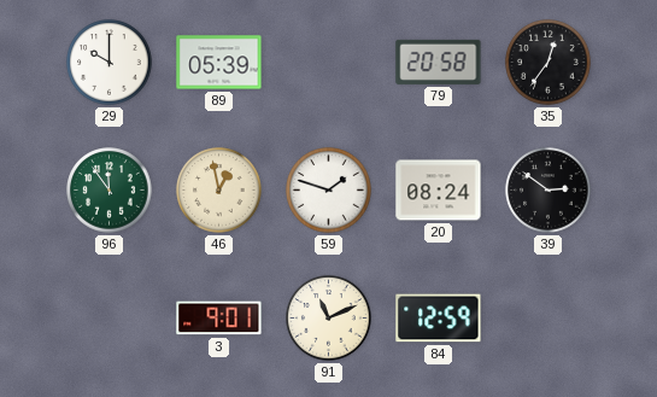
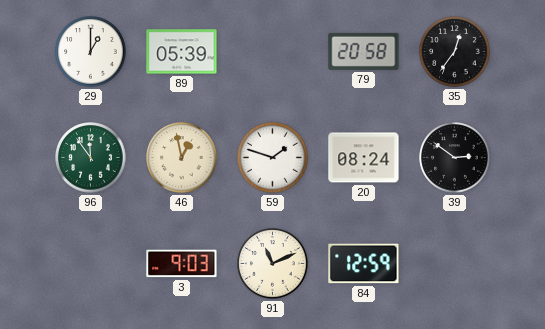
29: 10:00 -> 1:00 (91, 52)
3: 9:01 -> 9:03 (182, 264)
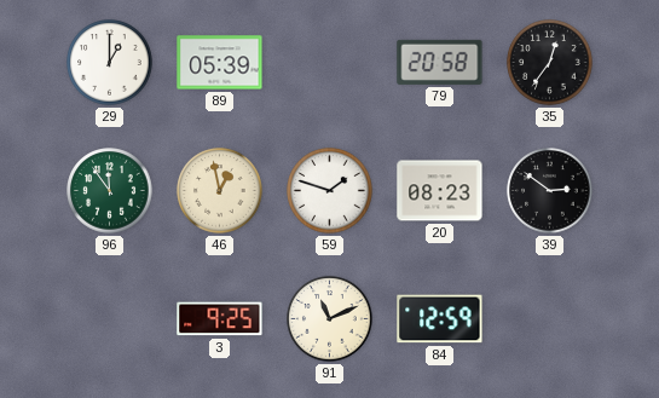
20: 08:24 -> 08:23 (440, 191)
3: 9:03 -> 9:25 (220, 319)
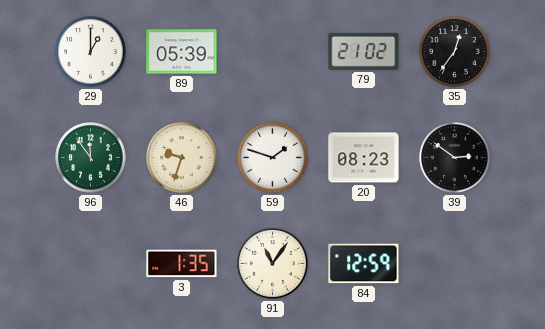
79: 20:58 -> 21:02 (364, 51)
46: 12:58 -> 9:33 (182, 158)
3: 9:25 -> 1:35 (182, 264)
91: 11:11 -> 11:06 (273, 264)
